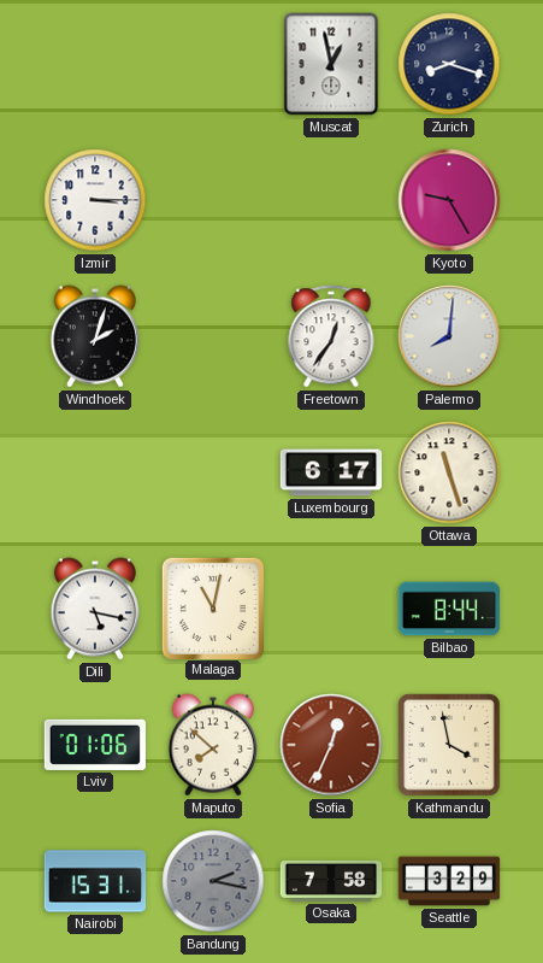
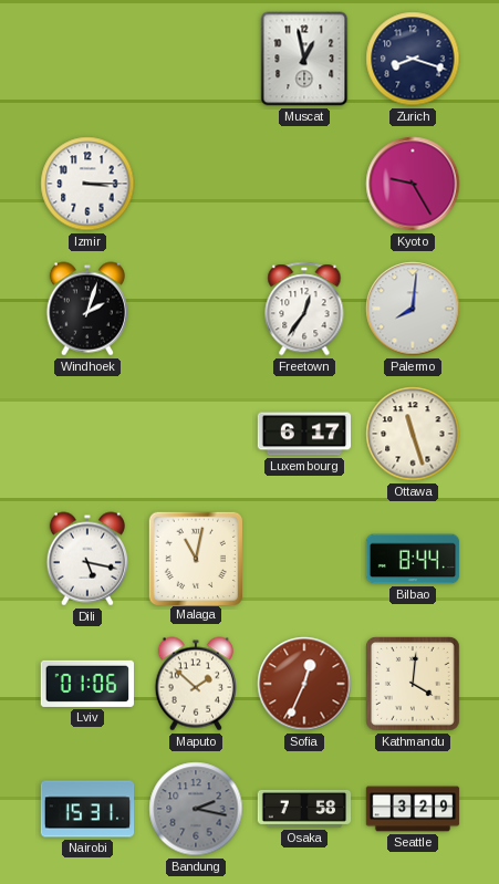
Maputo: 7:52 -> 1:52 (195, 684)
Kathmandu: 3:58 -> 4:01 (414, 685)
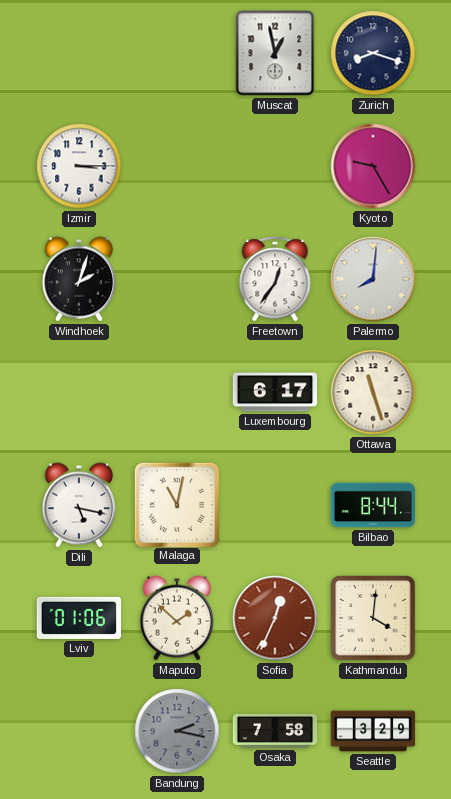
Nairobi: 15:31 -> none (87, 809)
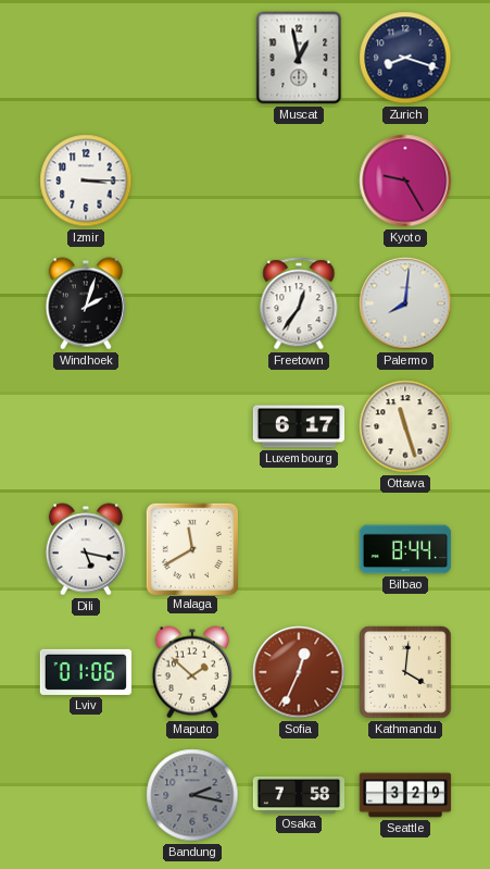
Malaga: 11:02 -> 11:40 (191, 548)
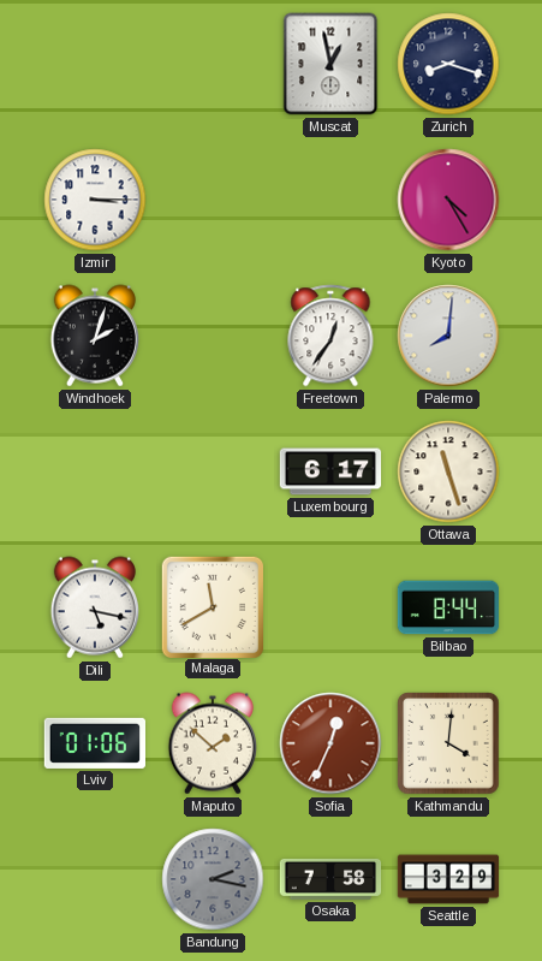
Kyoto: 9:25 -> 4:25 (448, 200)
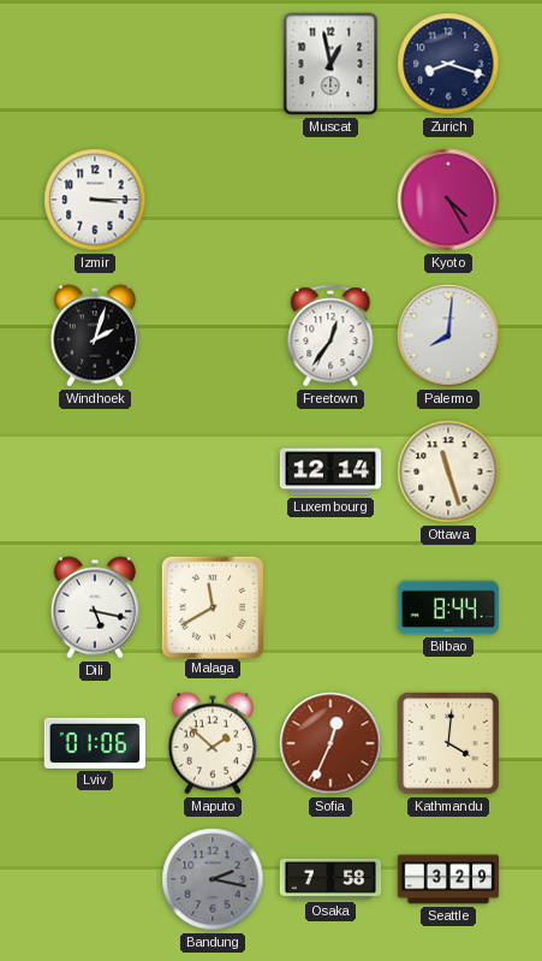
Luxembourg: 6:17 -> 12:14 (330, 471)
